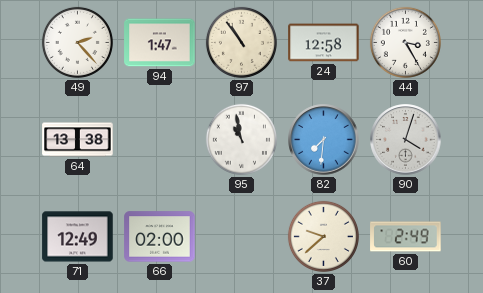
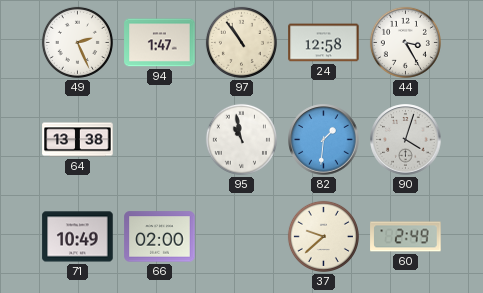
49: 2:23 -> 2:26 (77, 42)
82: 7:31 -> 1:31 (324, 140)
71: 12:49 -> 10:49 (78, 237)
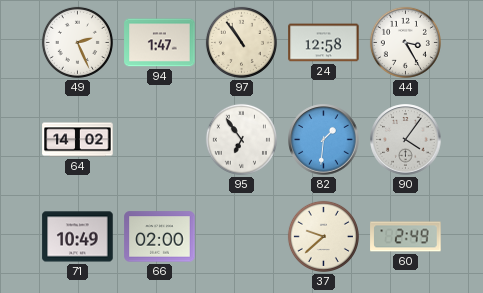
64: 13:38 -> 14:02 (78, 140)
95: 10:58 -> 6:54 (241, 139)
90: 4:03 -> 4:06 (406, 140)
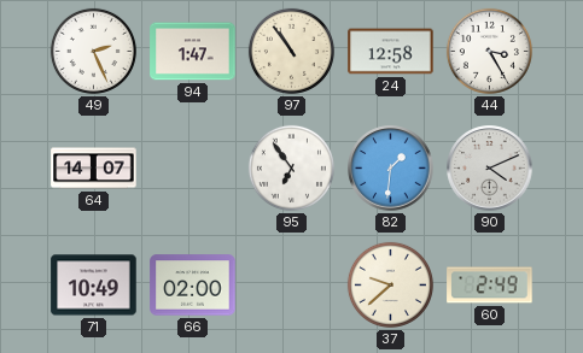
64: 14:02 -> 14:07 (94, 169)
90: 4:06 -> 4:11 (490, 169)
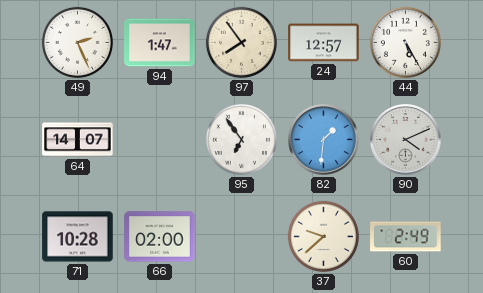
97: 10:54 -> 7:54 (241, 42)
24: 12:58 -> 12:57 (324, 43)
44: 3:25 -> 5:25 (405, 42)
71: 10:49 -> 10:28 (78, 237)
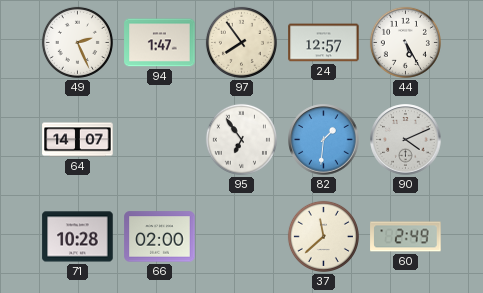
37: 9:38 -> 11:38 (323, 236)
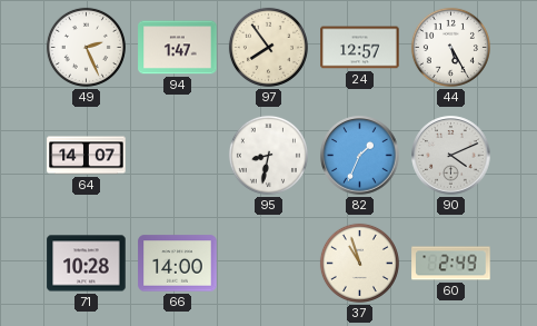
95: 6:54 -> 8:32 (268, 155)
82: 1:31 -> 1:34 (360, 156)
66: 02:00 -> 14:00 (178, 264)
37: 11:38 -> 10:57 (359, 263)
